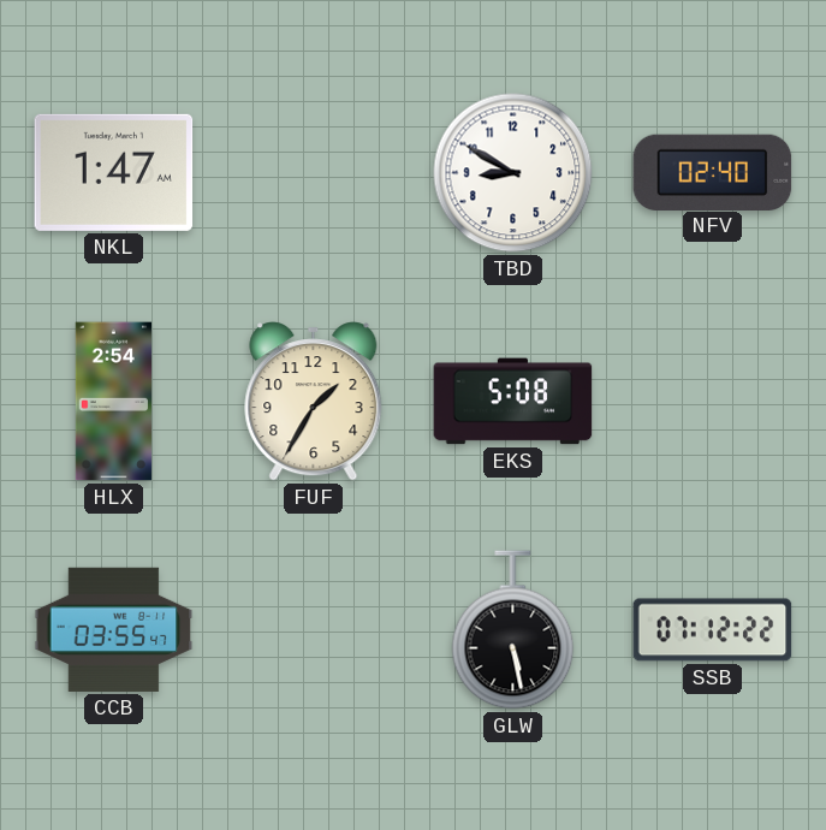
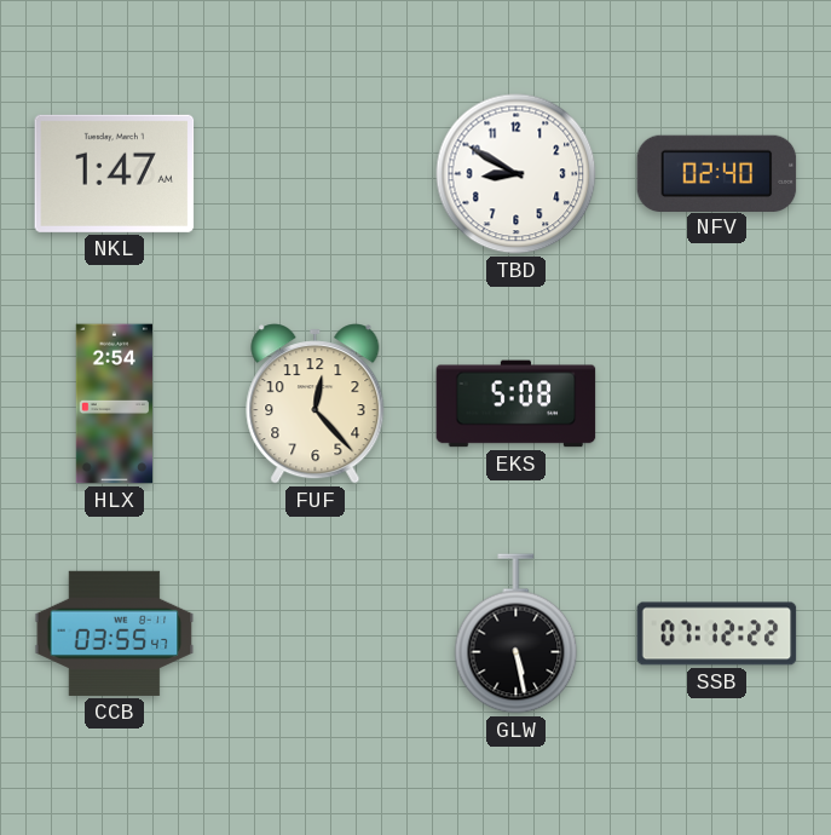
FUF: 1:35 -> 12:23 (316, 404)
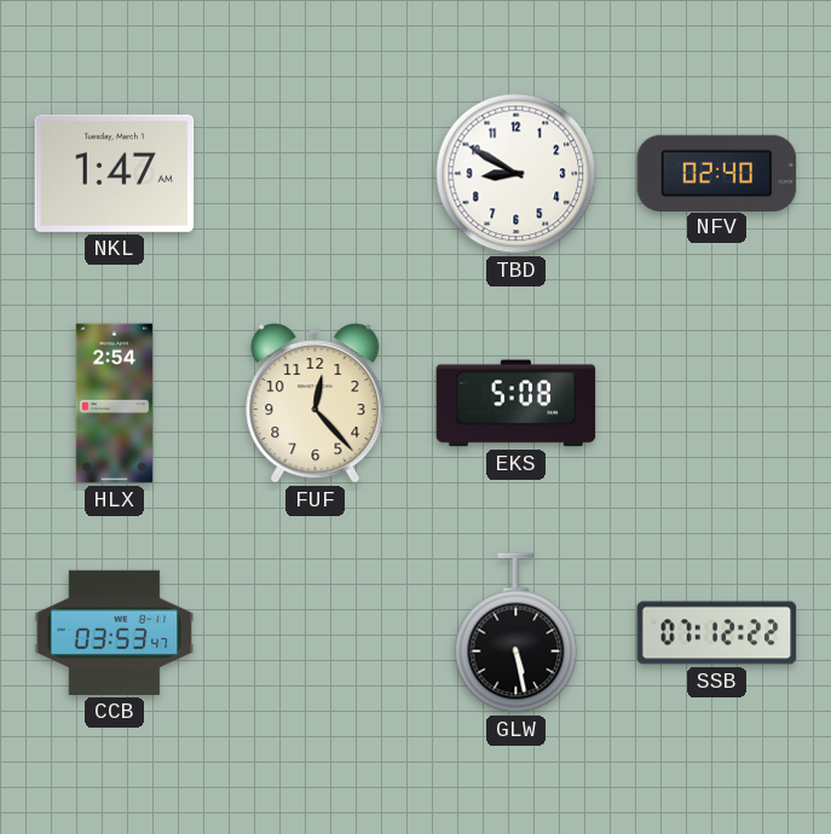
CCB: 03:55 -> 03:53 (115, 632)
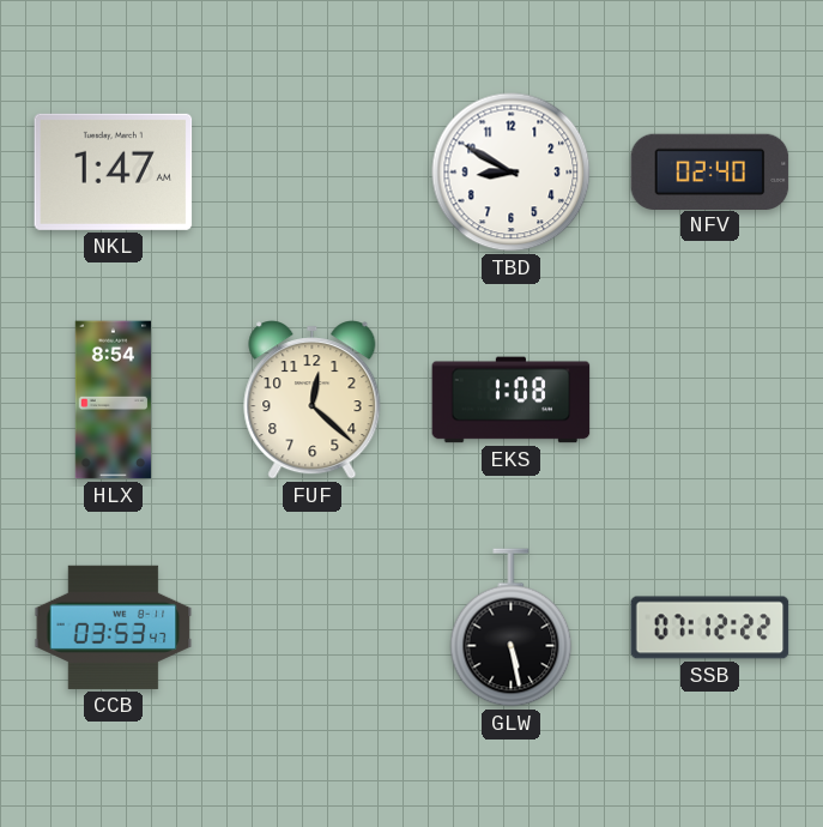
HLX: 2:54 -> 8:54 (113, 400)
FUF: 12:23 -> 12:22 (313, 400)
EKS: 5:08 -> 1:08 (512, 400)
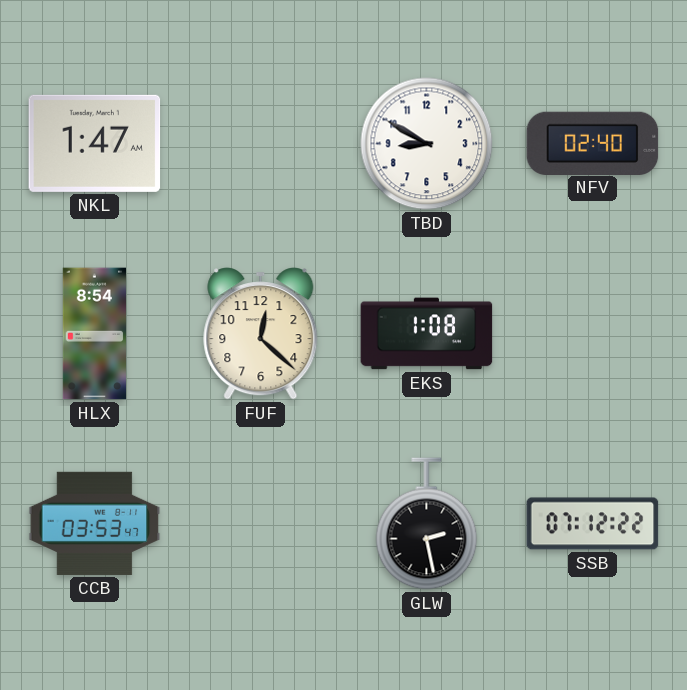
GLW: 5:28 -> 2:28 (427, 524)
